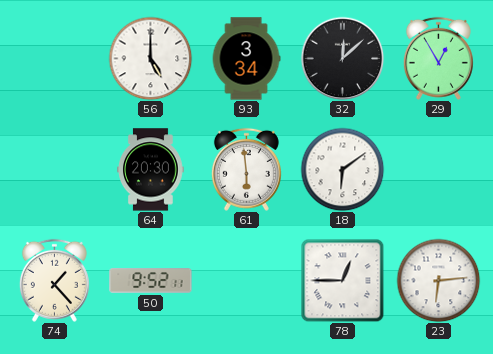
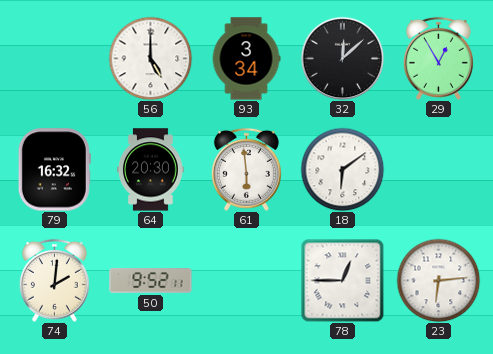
79: none -> 16:32 (54, 170)
74: 1:23 -> 2:01 (54, 280)
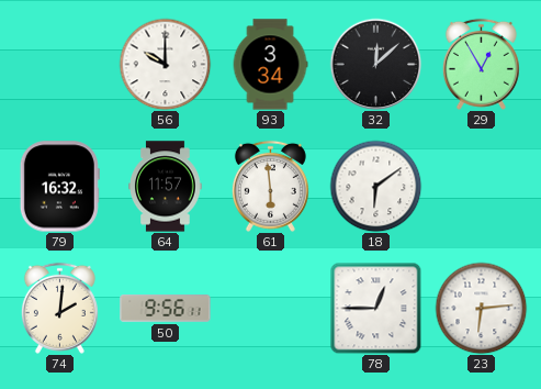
56: 5:00 -> 10:00 (165, 64)
64: 20:30 -> 11:57 (166, 187)
50: 9:52 -> 9:56 (166, 309)
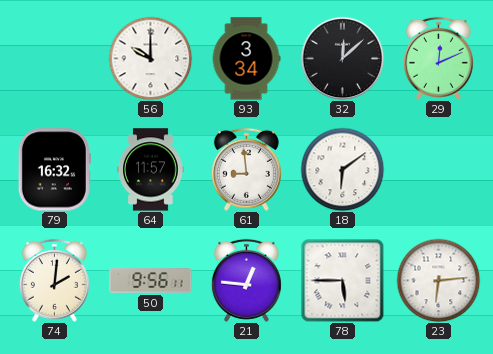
29: 12:55 -> 12:11 (438, 58)
61: 5:59 -> 8:59 (246, 169)
21: none -> 12:46 (246, 280)
78: 12:45 -> 5:45 (342, 280)
